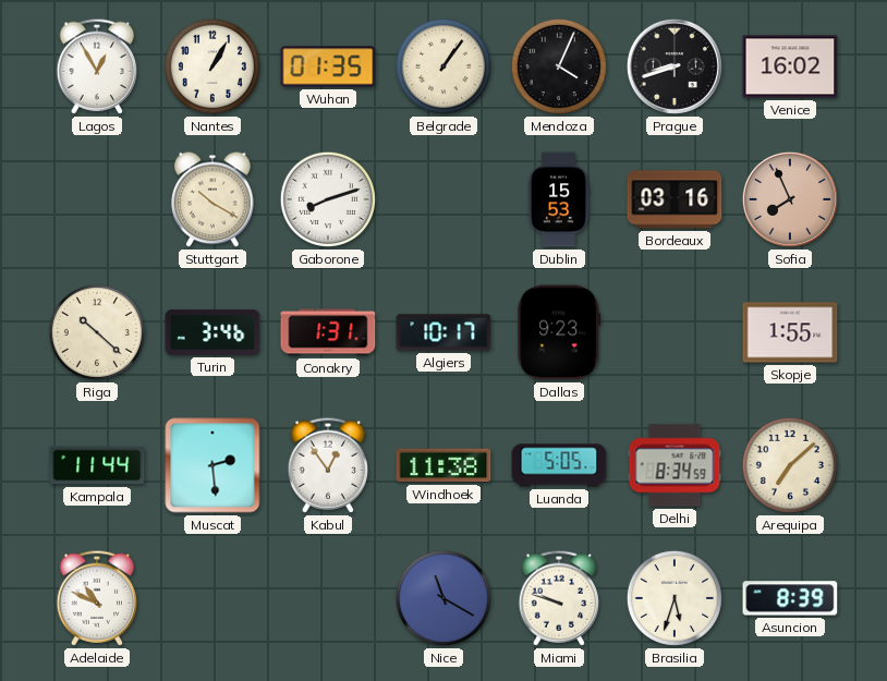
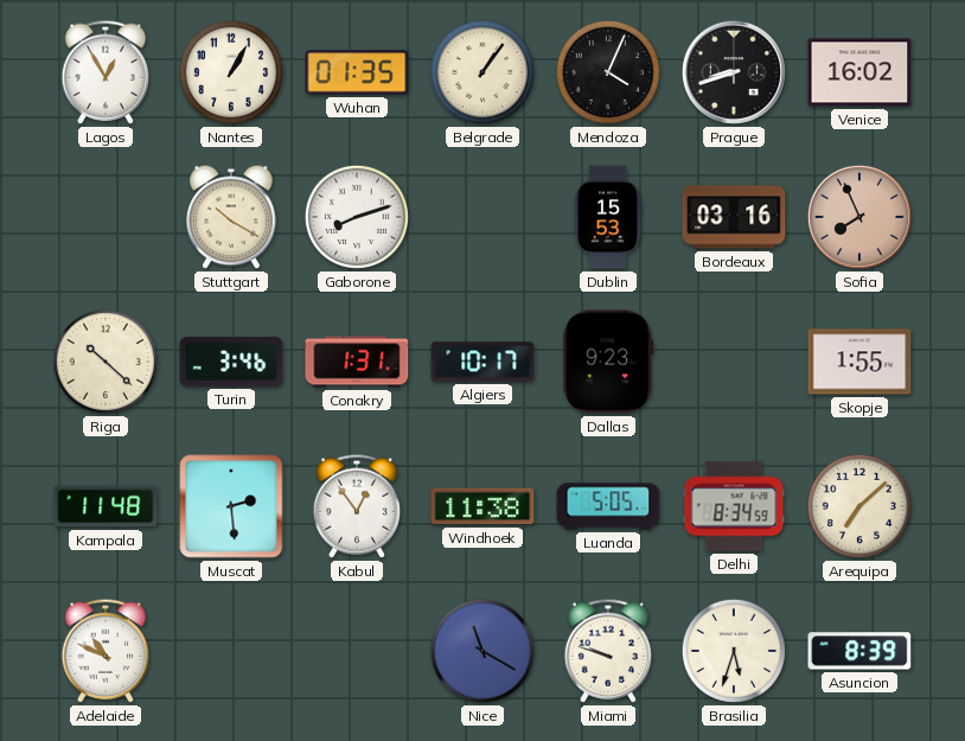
Kampala: 11:44 -> 11:48 (106, 506)
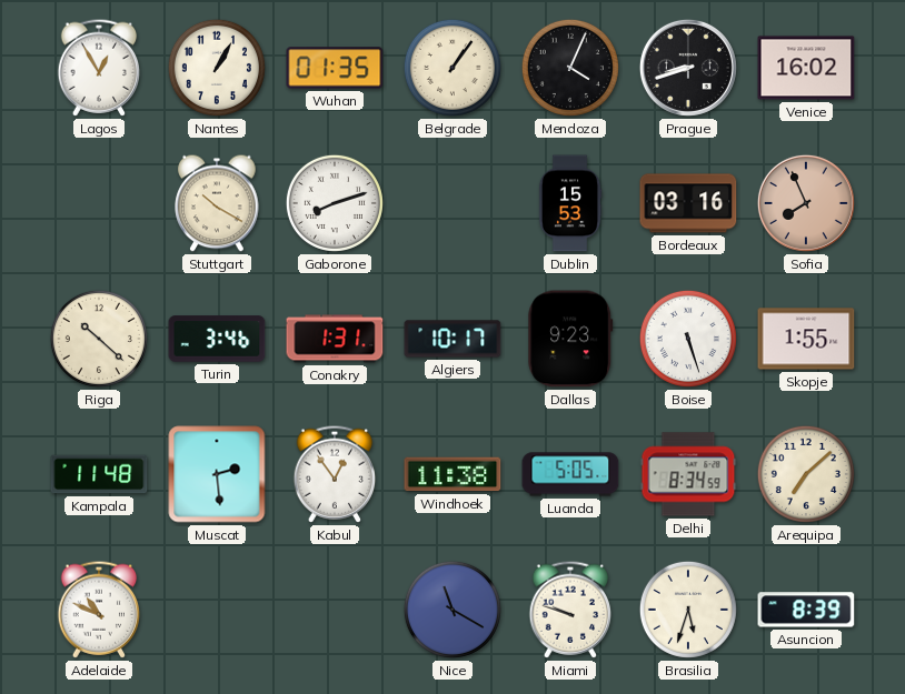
Boise: none -> 5:27 (688, 339)
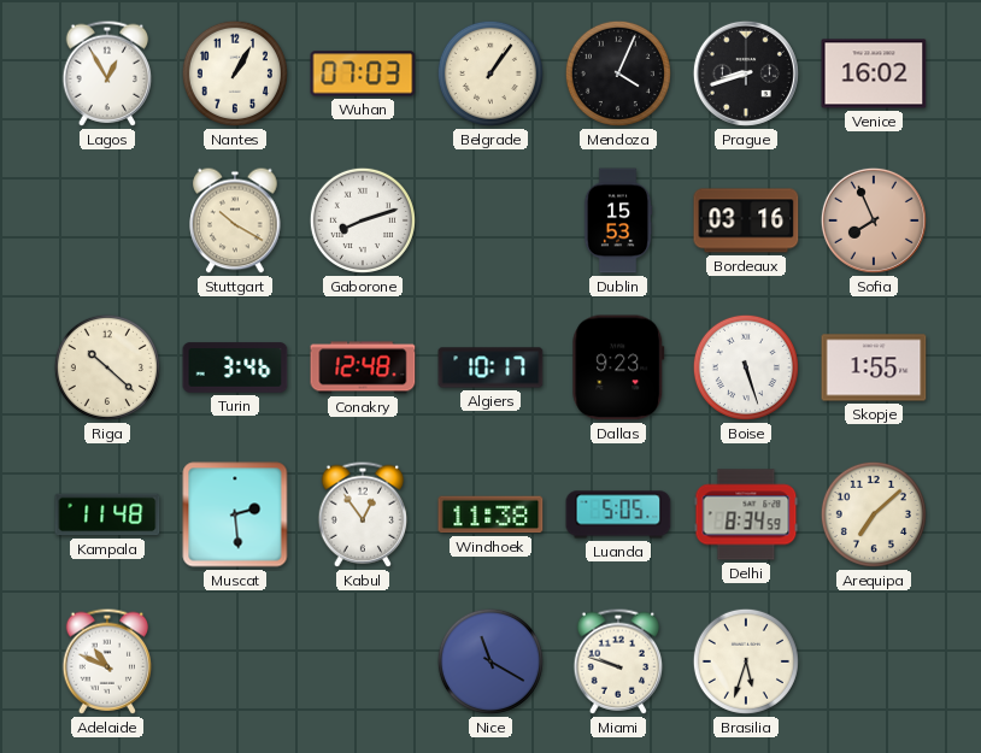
Wuhan: 01:35 -> 07:03 (363, 73)
Conakry: 1:31 -> 12:48 (363, 367)
Asuncion: 8:39 -> none (806, 610)
